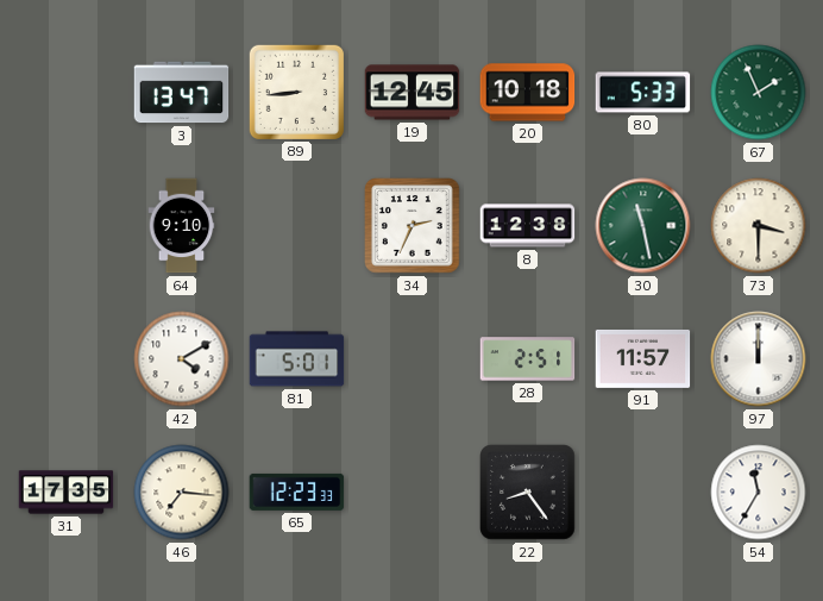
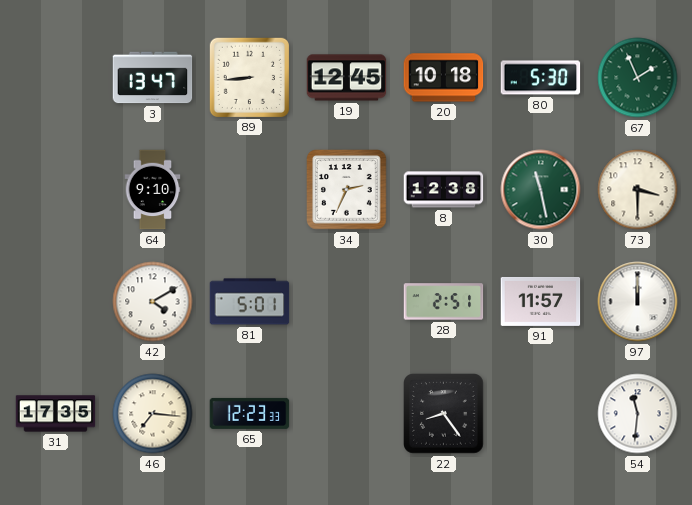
80: 5:33 -> 5:30 (541, 78)
54: 11:35 -> 11:31 (638, 414)
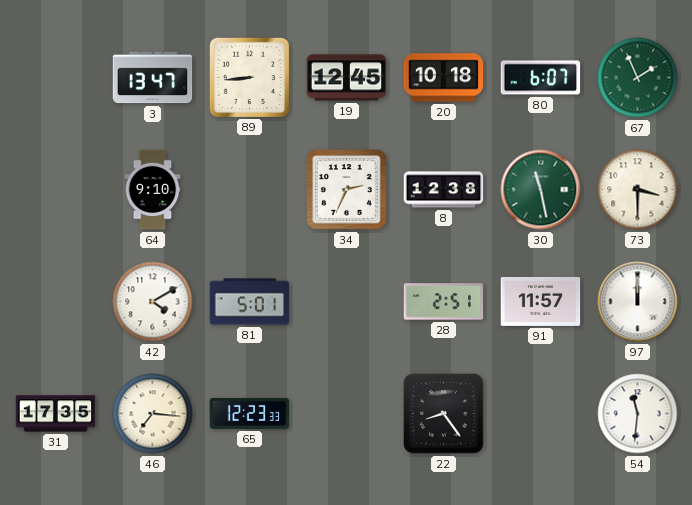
80: 5:30 -> 6:07 (541, 78)
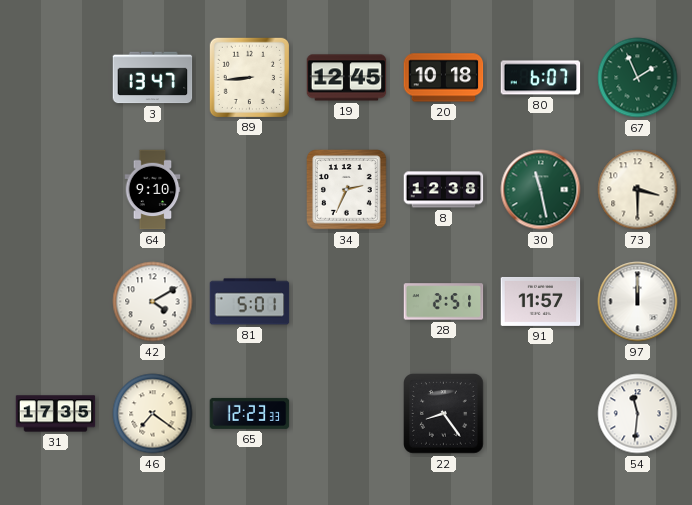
46: 7:16 -> 7:21 (153, 414)
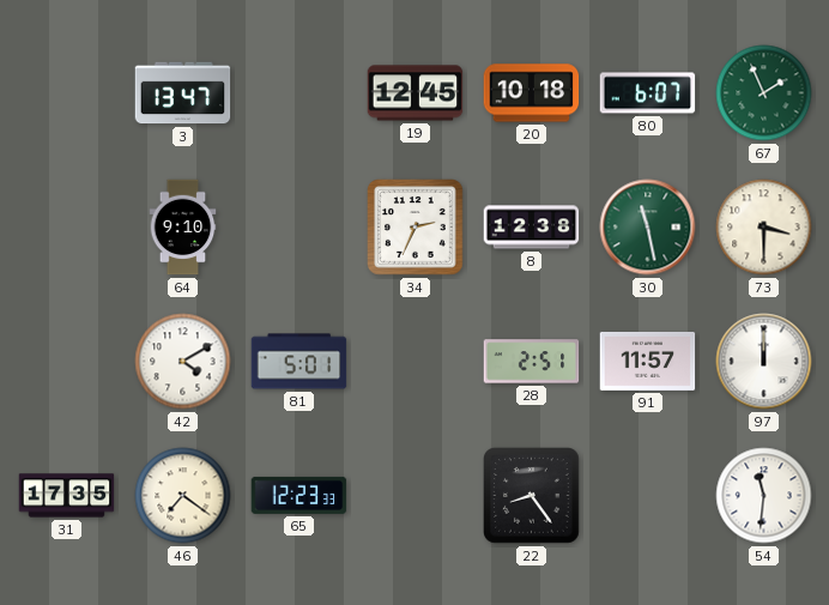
89: 8:44 -> none (249, 77)
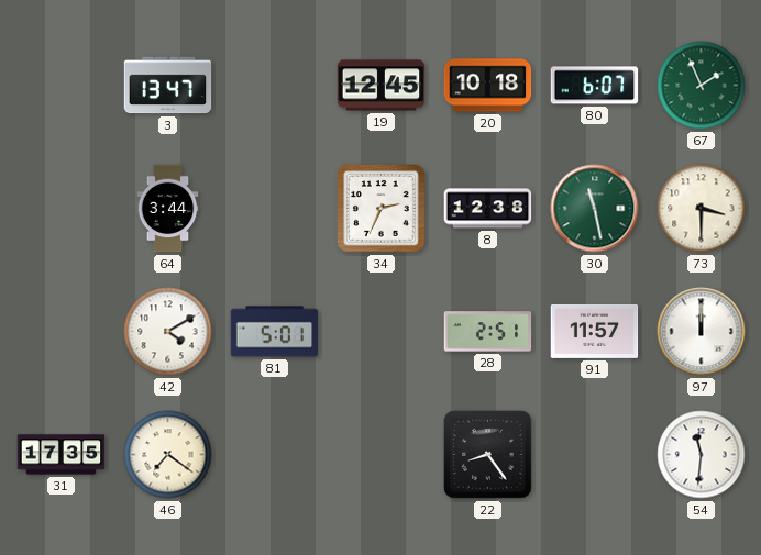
64: 9:10 -> 3:44 (168, 209)
65: 12:23 -> none (299, 495)
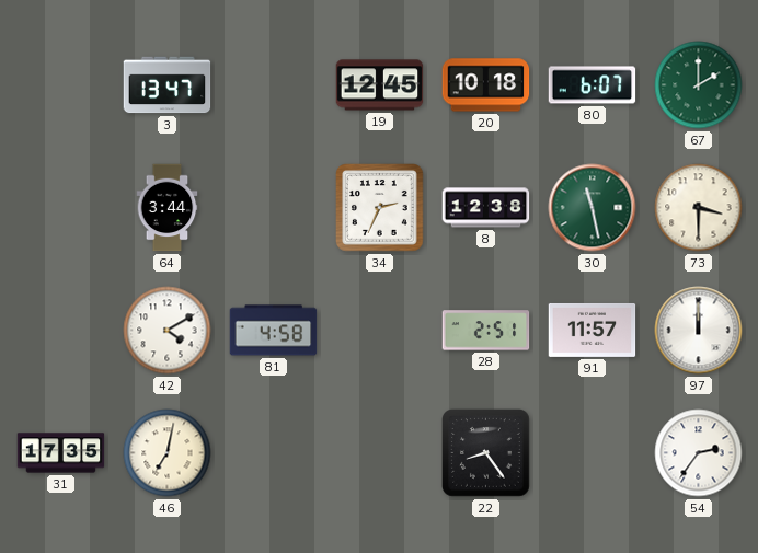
67: 1:56 -> 2:00 (699, 85)
81: 5:01 -> 4:58 (274, 331)
46: 7:21 -> 7:02 (168, 453)
54: 11:31 -> 2:36 (699, 453)
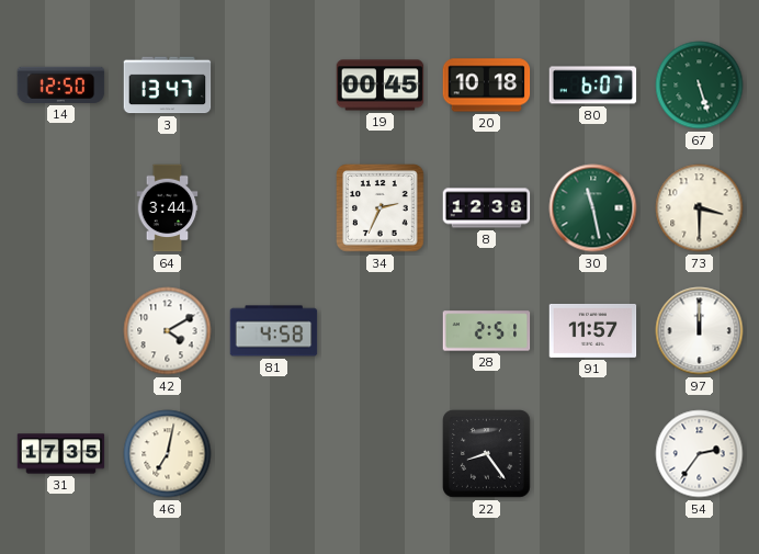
14: none -> 12:50 (61, 84)
19: 12:45 -> 00:45 (381, 86)
67: 2:00 -> 5:27 (700, 86)
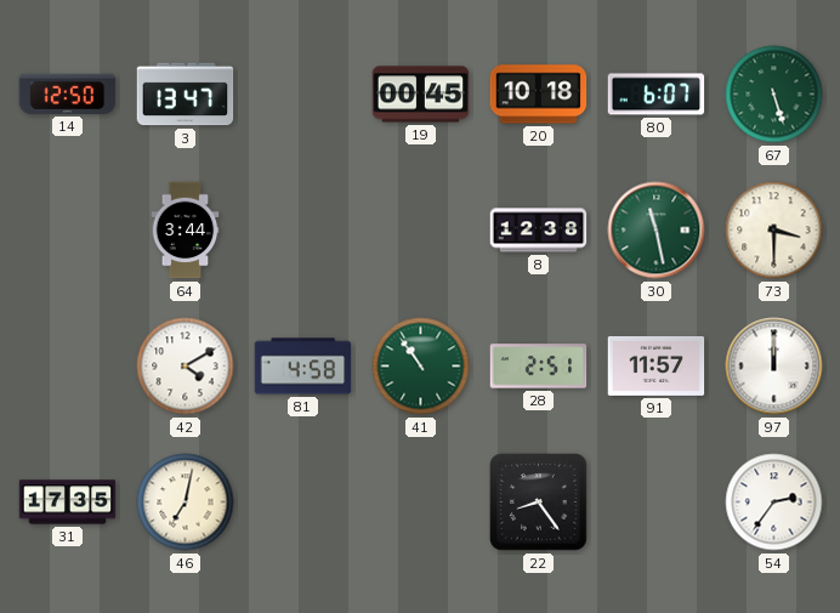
34: 2:34 -> none (381, 208)
41: none -> 10:54 (421, 367)
